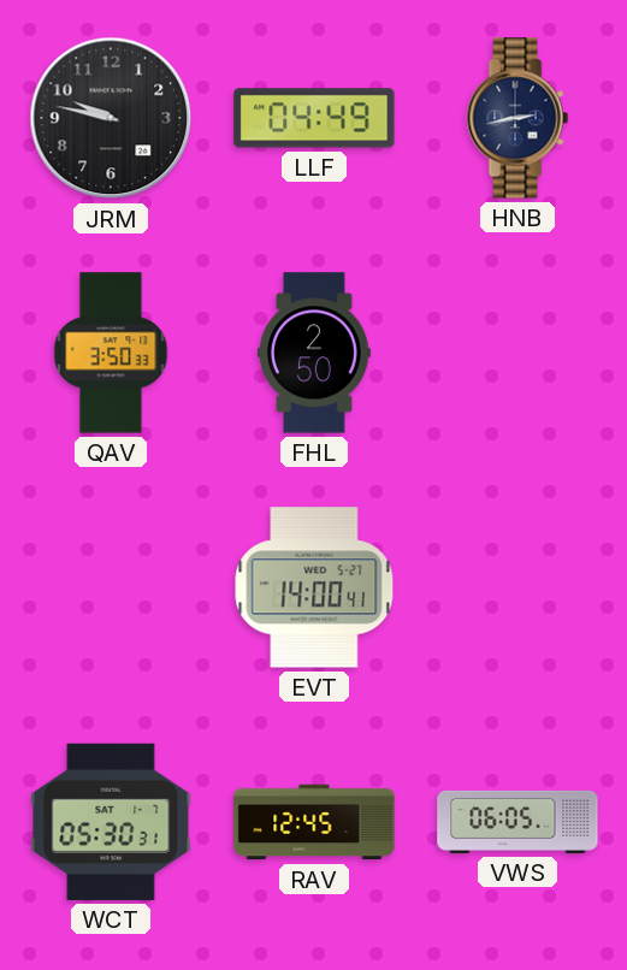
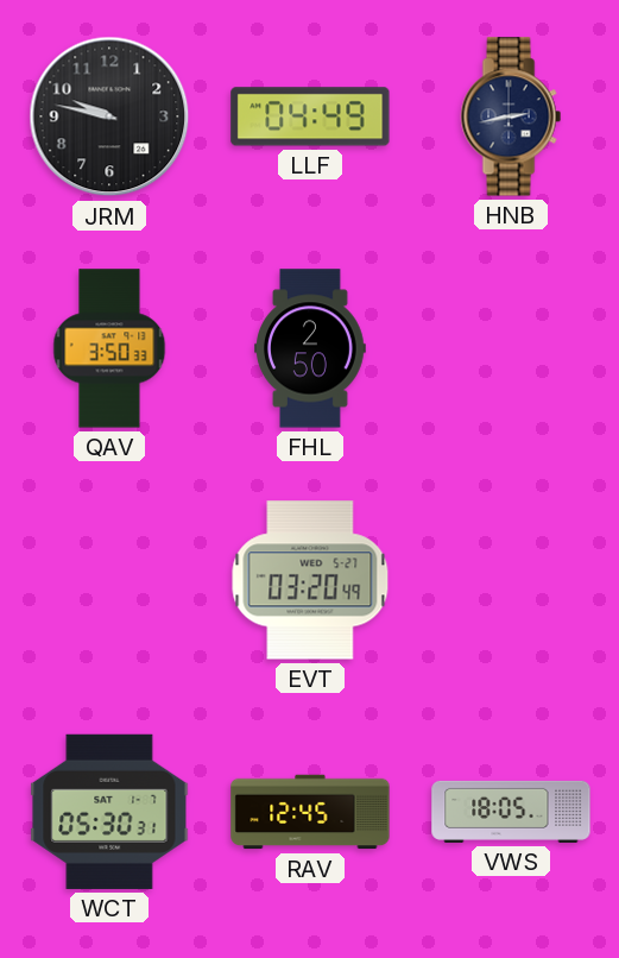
EVT: 14:00 -> 03:20 (310, 580)
VWS: 06:05 -> 18:05 (511, 812)
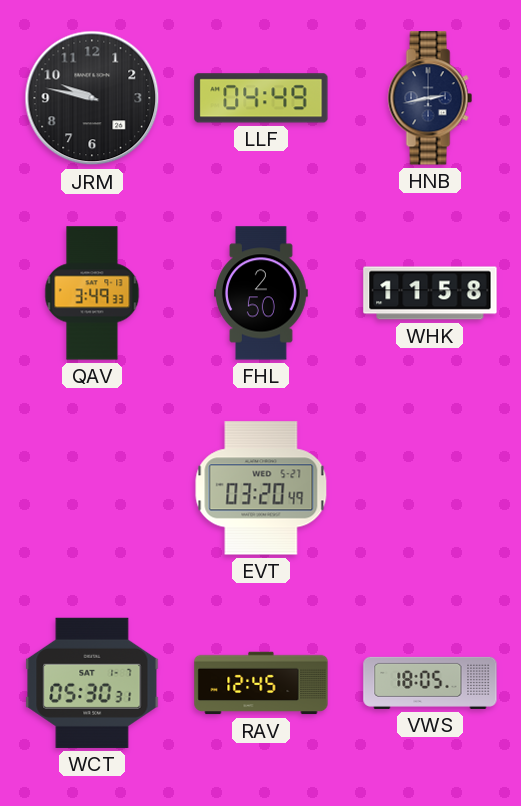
QAV: 3:50 -> 3:49 (92, 293)
WHK: none -> 11:58 (430, 293)
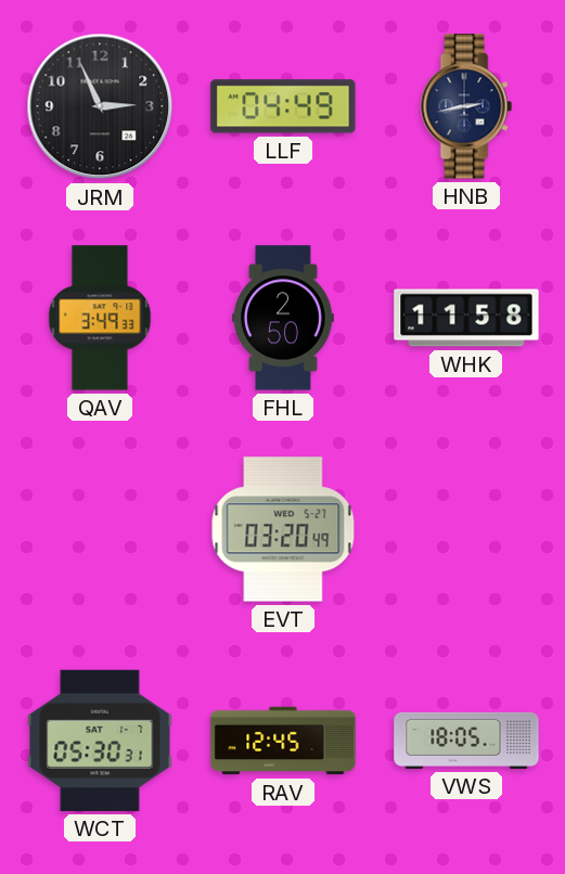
JRM: 9:47 -> 2:56 (100, 106)
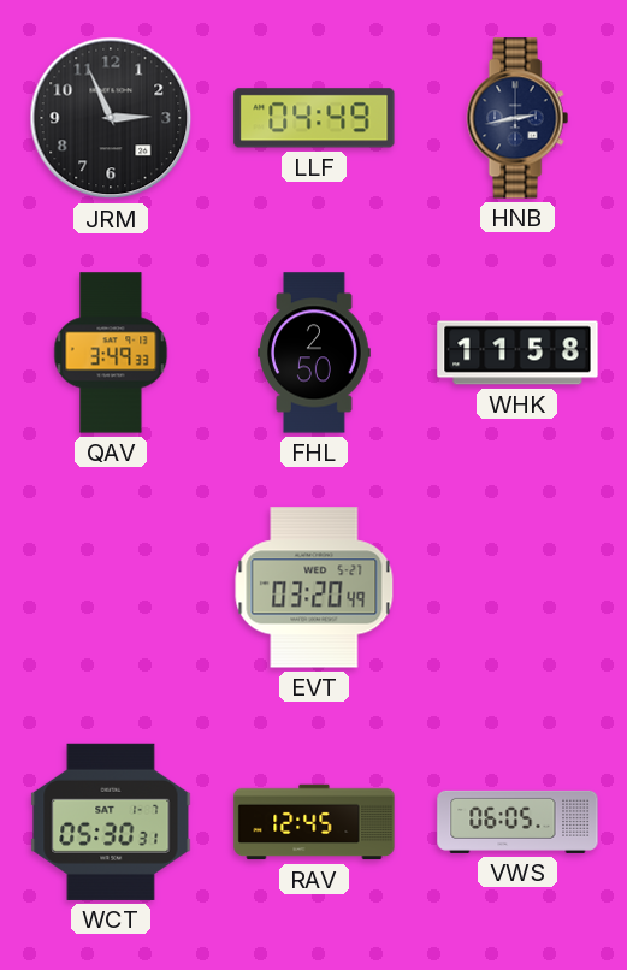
VWS: 18:05 -> 06:05 (517, 822)
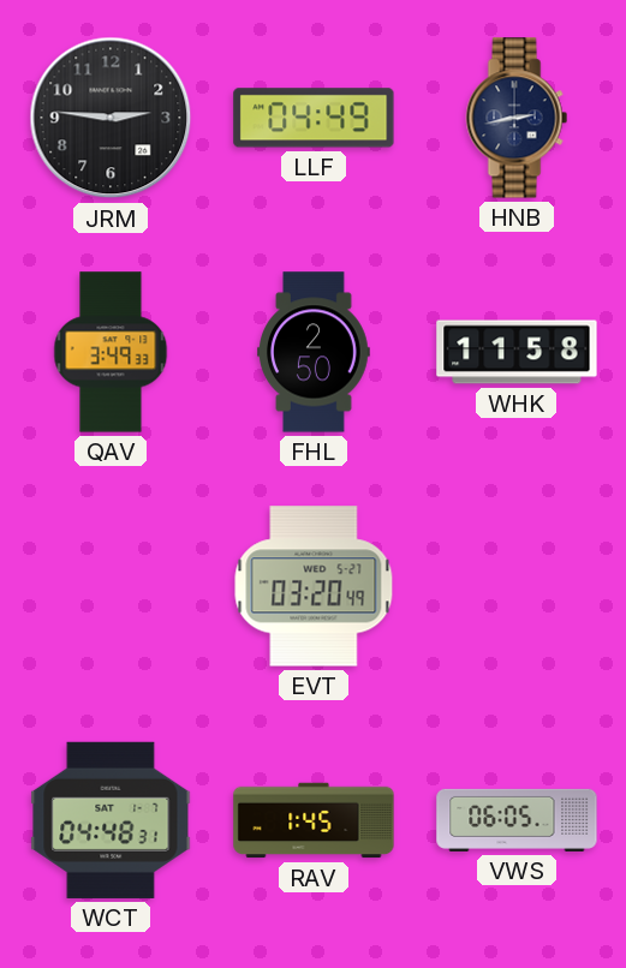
JRM: 2:56 -> 2:46 (111, 118)
WCT: 05:30 -> 04:48 (111, 820)
RAV: 12:45 -> 1:45 (314, 820)
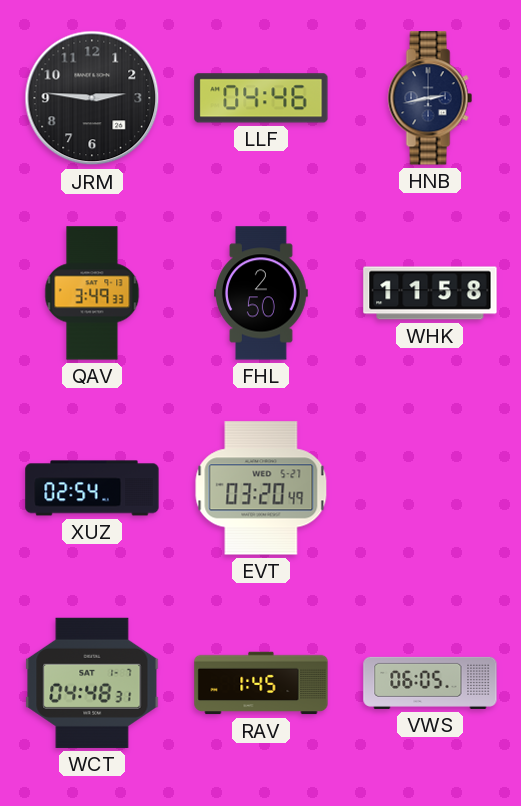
LLF: 04:49 -> 04:46 (261, 98)
XUZ: none -> 02:54 (92, 488)
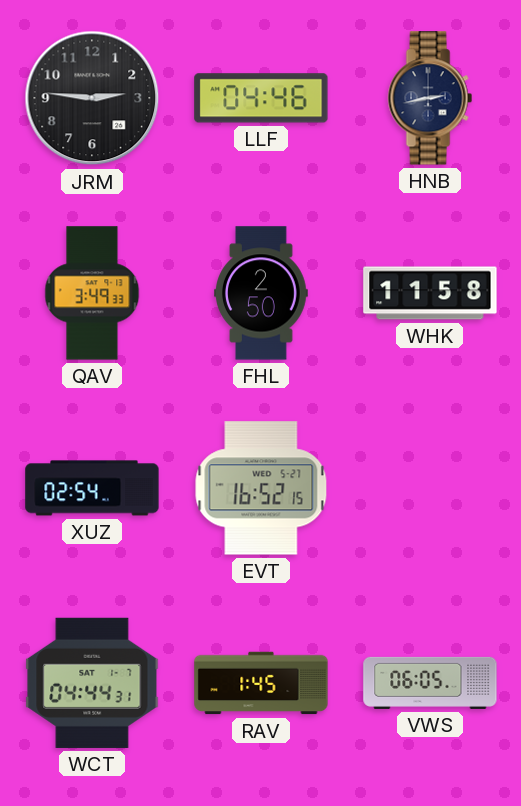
EVT: 03:20 -> 16:52 (261, 488)
WCT: 04:48 -> 04:44 (92, 683)
